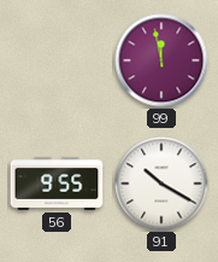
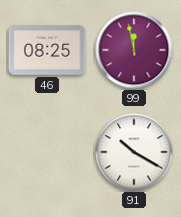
46: none -> 08:25 (47, 50)
56: 9:55 -> none (57, 184)
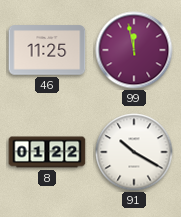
46: 08:25 -> 11:25 (47, 50)
8: none -> 01:22 (47, 152)
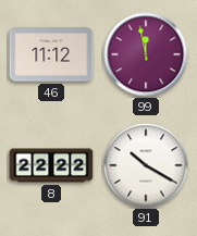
46: 11:25 -> 11:12 (51, 54)
8: 01:22 -> 22:22 (51, 165)
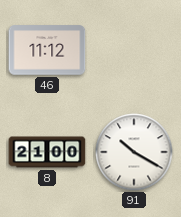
99: 11:58 -> none (146, 54)
8: 22:22 -> 21:00 (47, 152)
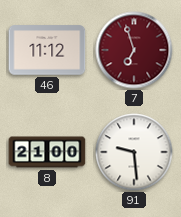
7: none -> 6:57 (134, 50)
91: 10:20 -> 9:29 (134, 152)
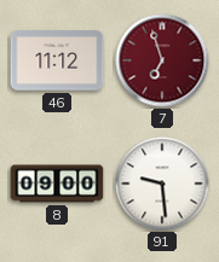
8: 21:00 -> 09:00 (57, 184)
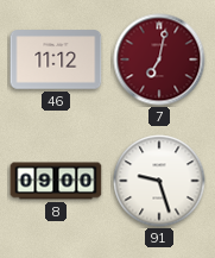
7: 6:57 -> 7:02 (159, 59)
91: 9:29 -> 9:27 (159, 181)
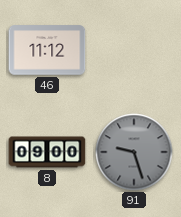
7: 7:02 -> none (159, 59)
91 dial: white -> grey (134, 152)
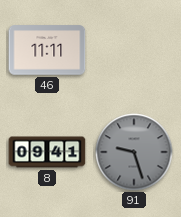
46: 11:12 -> 11:11 (47, 50)
8: 09:00 -> 09:41 (47, 152)
